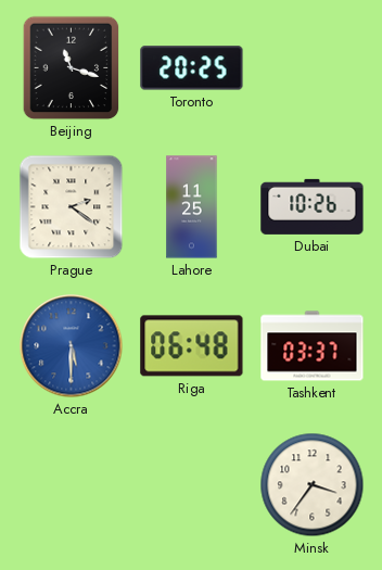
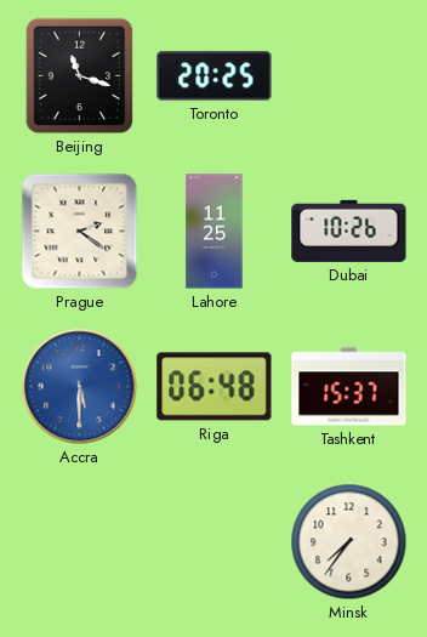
Tashkent: 03:37 -> 15:37 (349, 387)
Minsk: 3:36 -> 7:36 (349, 542)
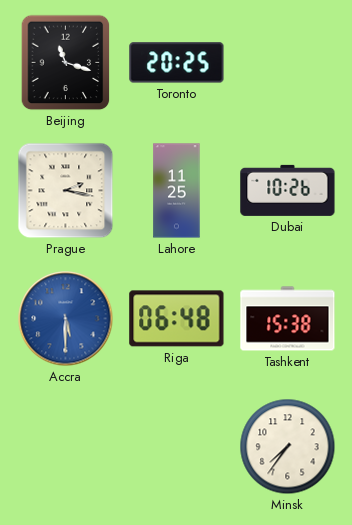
Prague: 2:21 -> 2:17 (66, 191)
Tashkent: 15:37 -> 15:38 (288, 319)
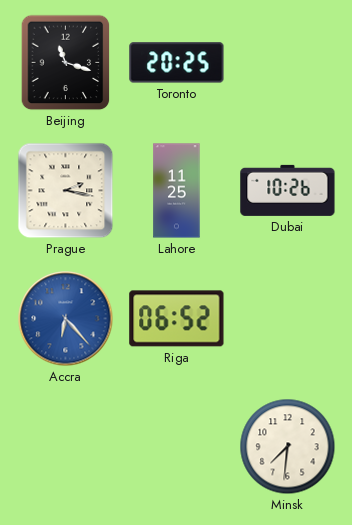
Accra: 5:30 -> 6:23 (66, 319)
Riga: 06:48 -> 06:52 (177, 319)
Tashkent: 15:38 -> none (288, 319)
Minsk: 7:36 -> 7:31 (288, 447)
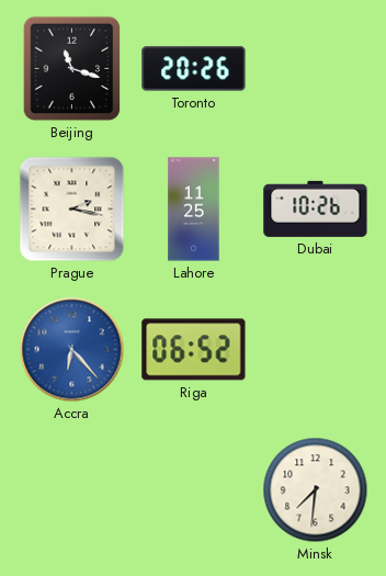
Toronto: 20:25 -> 20:26 (194, 69)
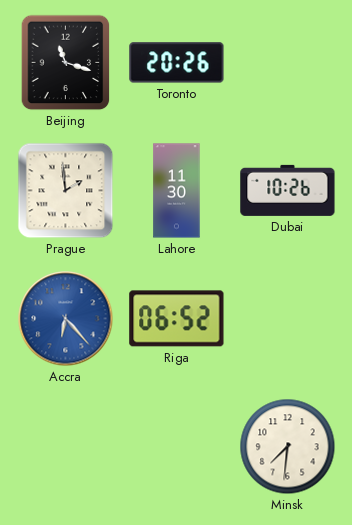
Prague: 2:17 -> 1:59 (66, 191)
Lahore: 11:25 -> 11:30 (177, 191)
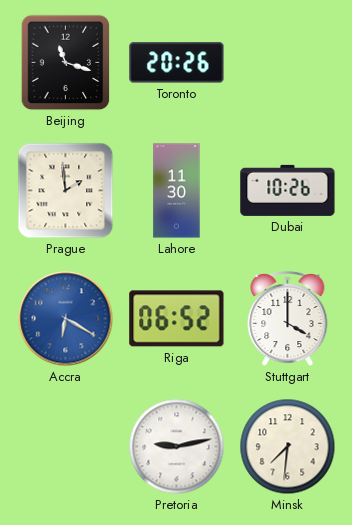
Accra: 6:23 -> 6:20 (66, 319)
Stuttgart: none -> 4:00 (288, 320)
Pretoria: none -> 9:13 (177, 447)
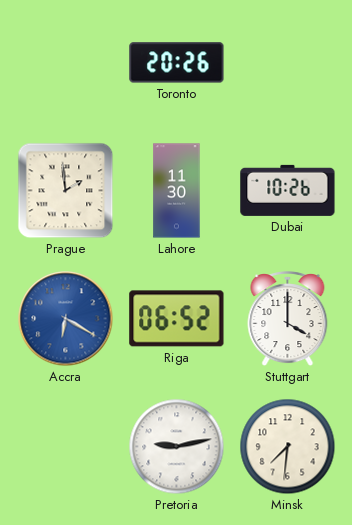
Beijing: 11:18 -> none (66, 63)
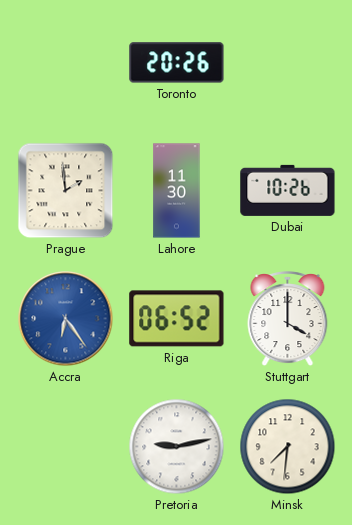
Accra: 6:20 -> 6:24 (66, 319)
